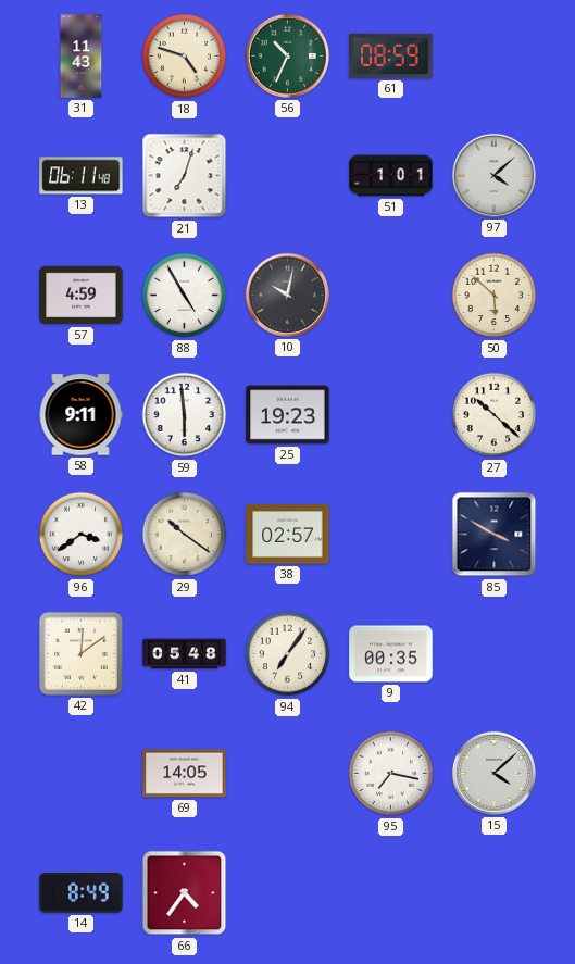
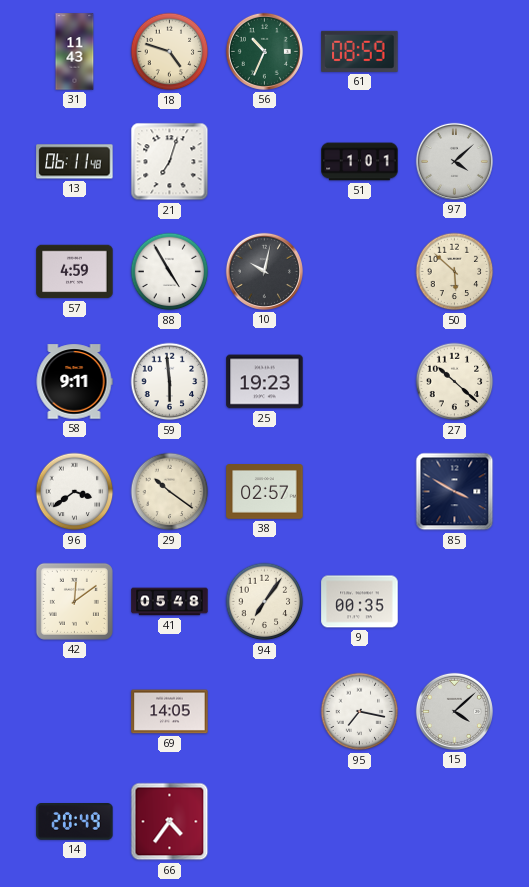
14: 8:49 -> 20:49 (75, 822)
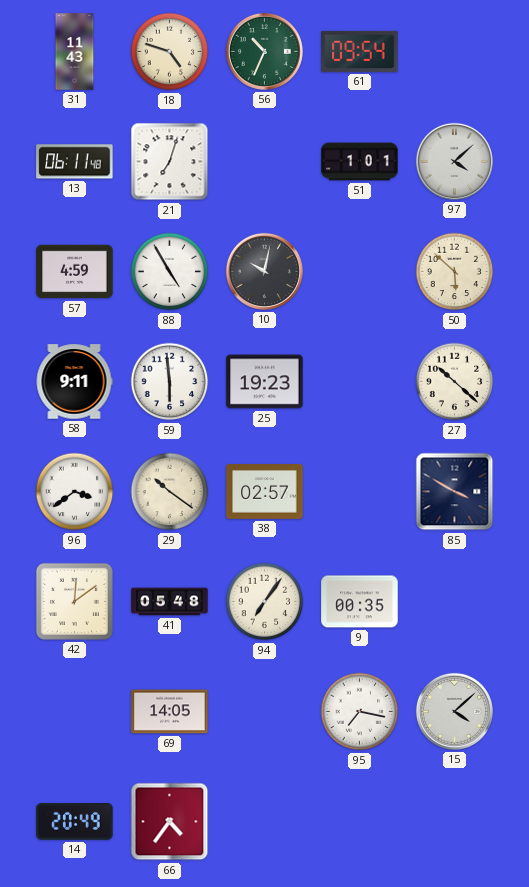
61: 08:59 -> 09:54 (360, 51)
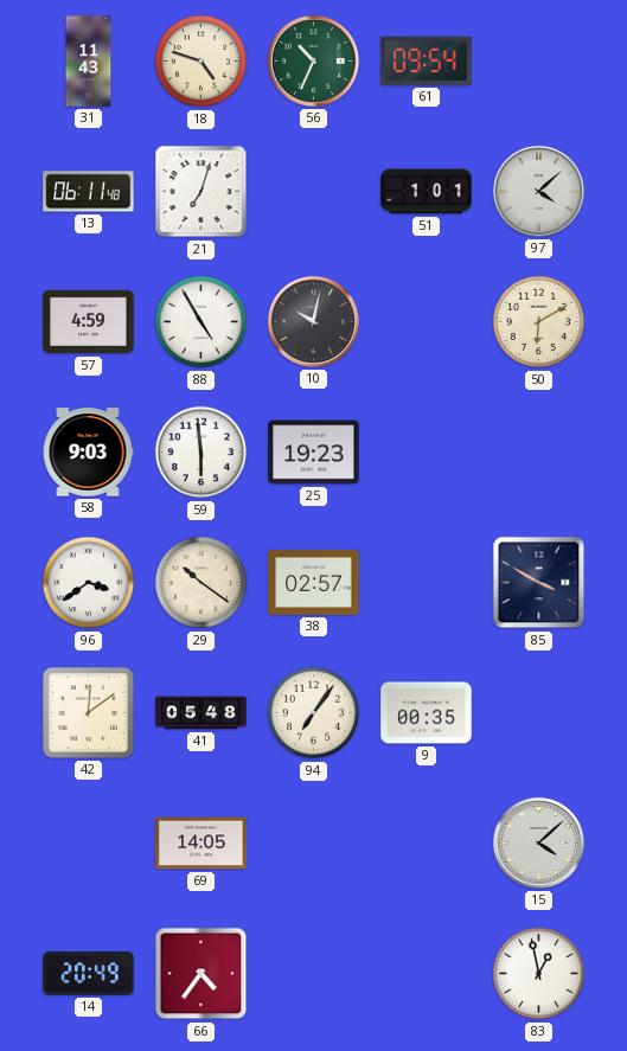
50: 5:52 -> 6:10 (539, 322)
58: 9:11 -> 9:03 (88, 453)
27: 10:22 -> none (455, 382)
95: 7:17 -> none (360, 712)
83: none -> 12:58 (539, 974)
